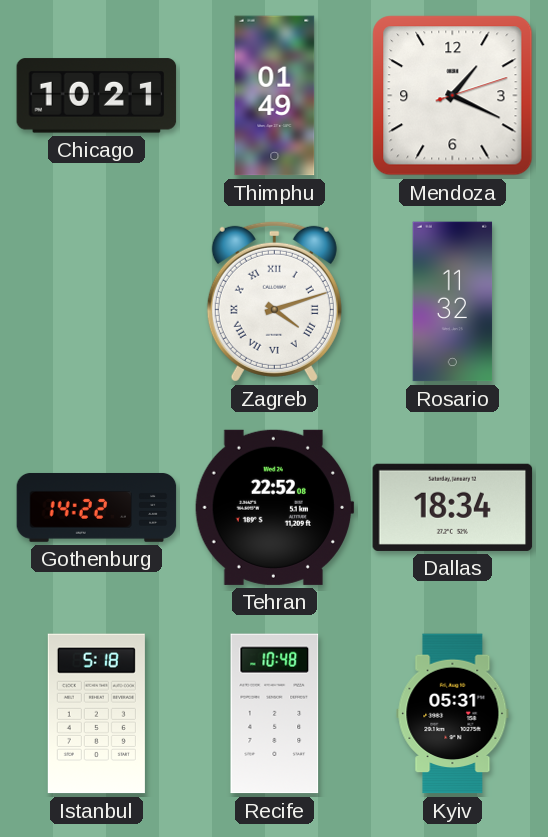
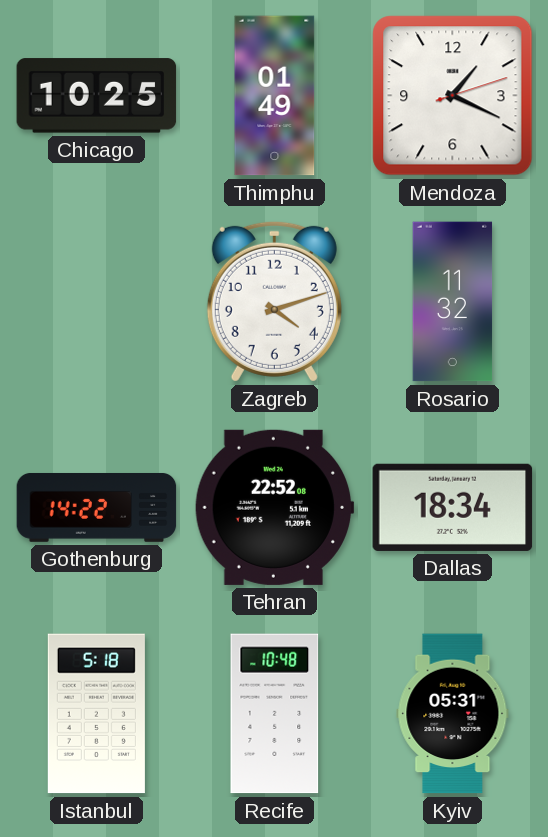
Chicago: 10:21 -> 10:25 (97, 96)
Zagreb numerals: Roman -> Arabic (274, 301)
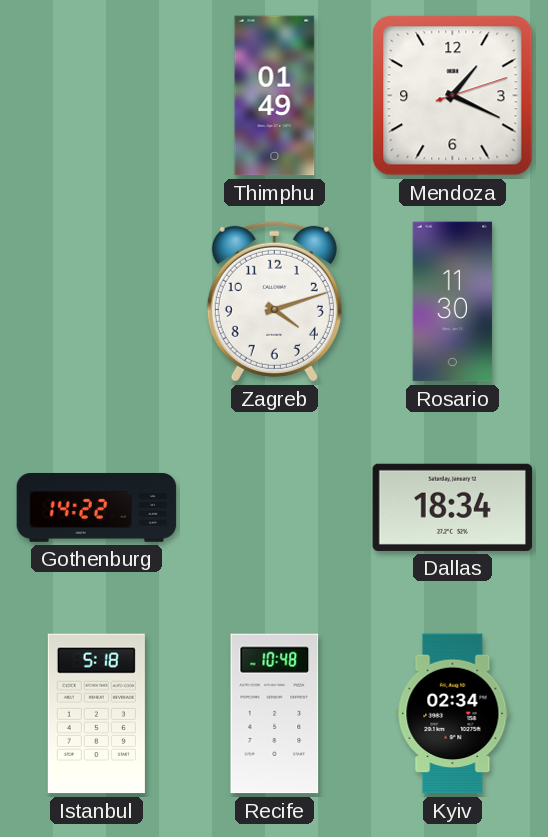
Chicago: 10:25 -> none (97, 96)
Rosario: 11:32 -> 11:30 (453, 302)
Tehran: 22:52 -> none (274, 507)
Kyiv: 05:31 -> 02:34 (453, 714)
